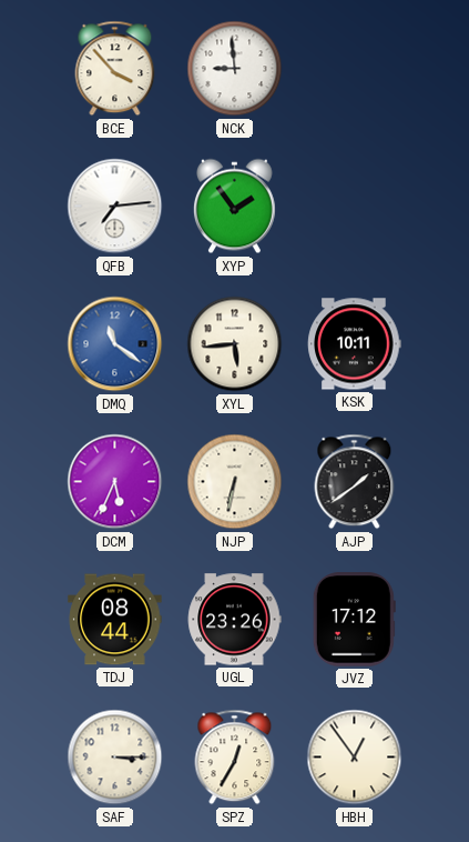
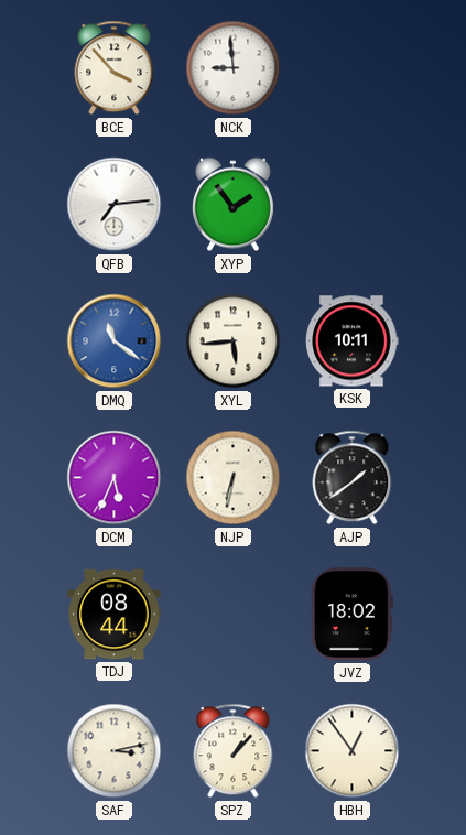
UGL: 23:26 -> none (234, 620)
JVZ: 17:12 -> 18:02 (351, 615)
SAF: 3:15 -> 3:13 (115, 751)
SPZ: 12:35 -> 1:07 (234, 751)
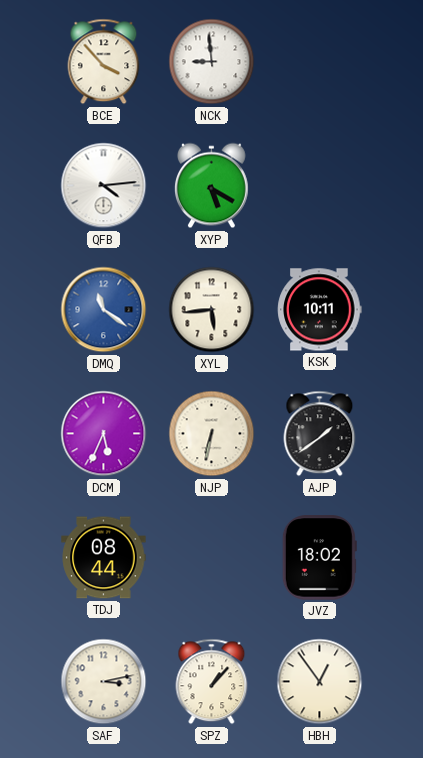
QFB: 7:14 -> 4:14 (104, 186)
XYP: 1:54 -> 5:20 (211, 186)
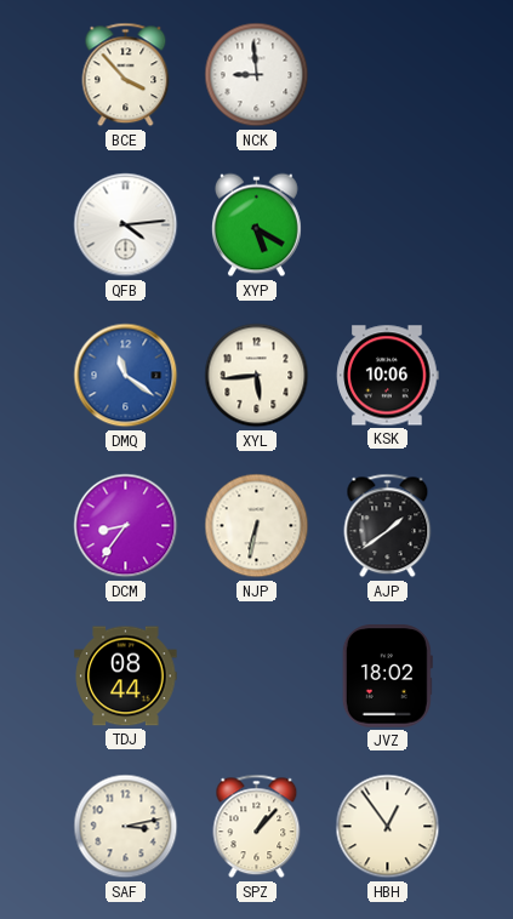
KSK: 10:11 -> 10:06 (388, 376)
DCM: 5:34 -> 8:36 (126, 526)
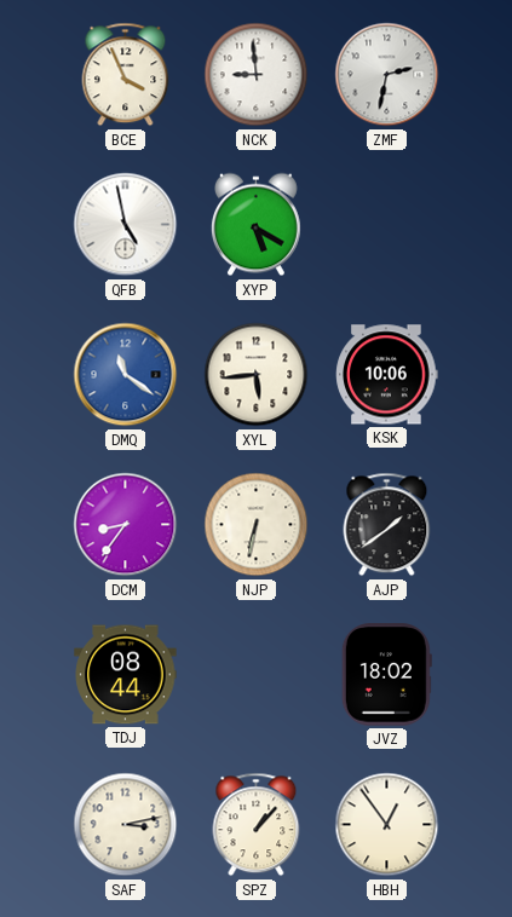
BCE: 3:53 -> 3:56 (126, 75)
ZMF: none -> 2:32 (387, 75)
QFB: 4:14 -> 4:58 (126, 225)
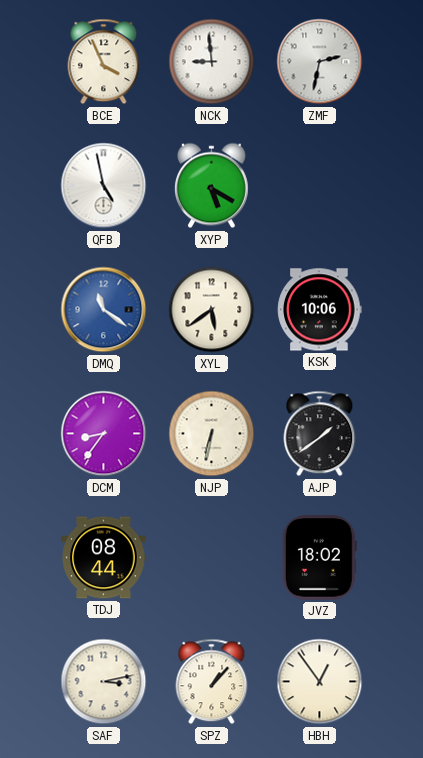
XYL: 5:44 -> 5:39 (212, 310)
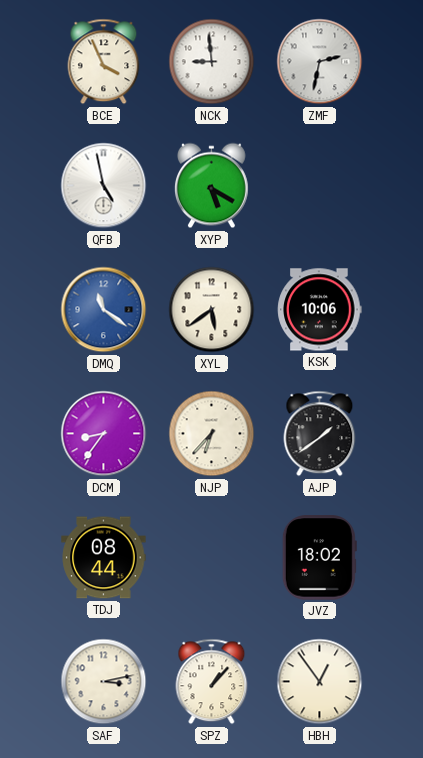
NJP: 6:32 -> 6:37 (212, 434)
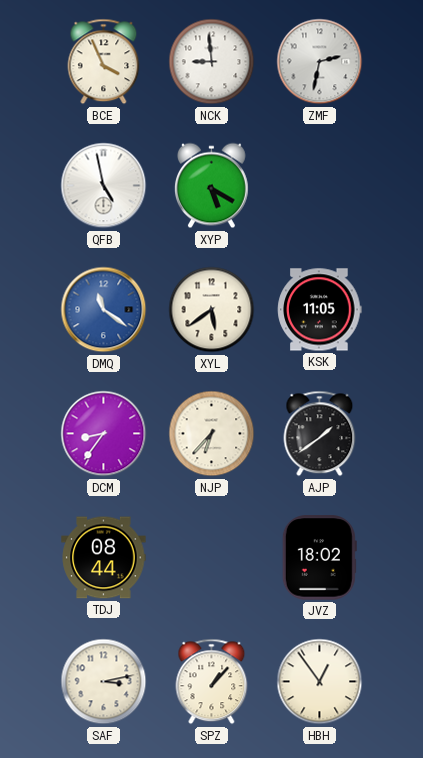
KSK: 10:06 -> 11:05 (320, 310)
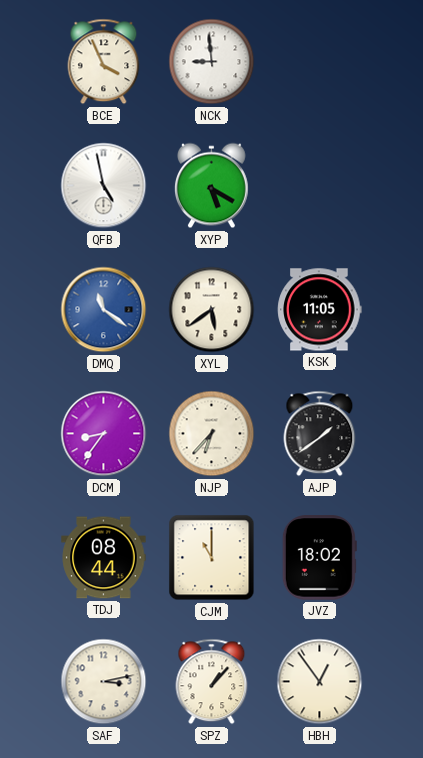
ZMF: 2:32 -> none (320, 62)
CJM: none -> 11:00 (212, 558)
